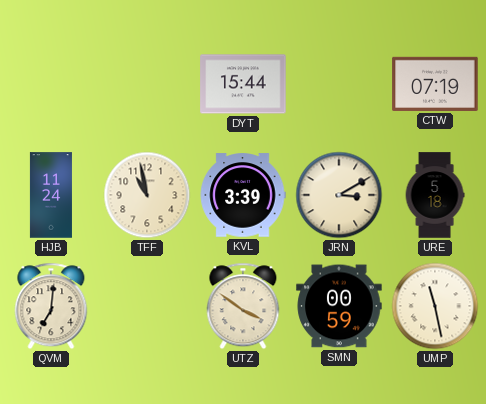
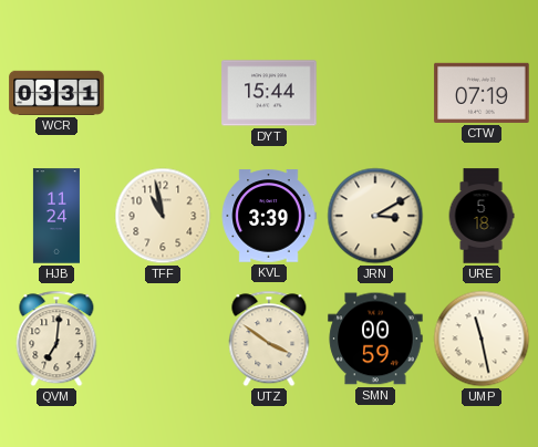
WCR: none -> 03:31 (56, 93)
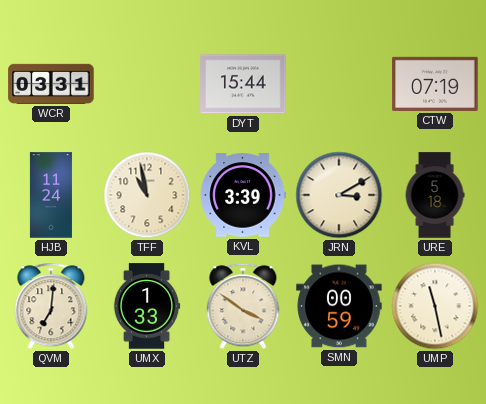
UMX: none -> 1:33 (147, 306)
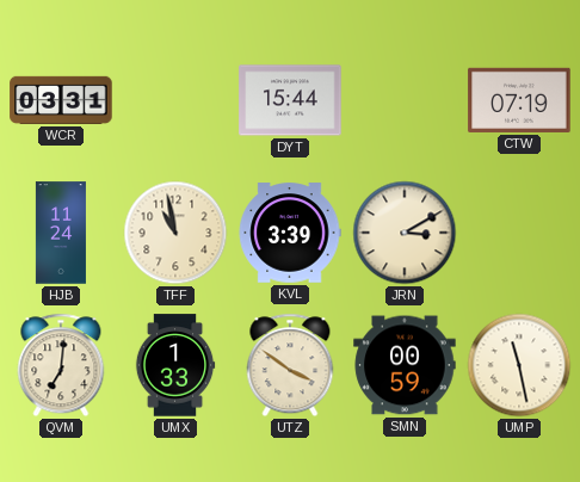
URE: 5:18 -> none (435, 195)
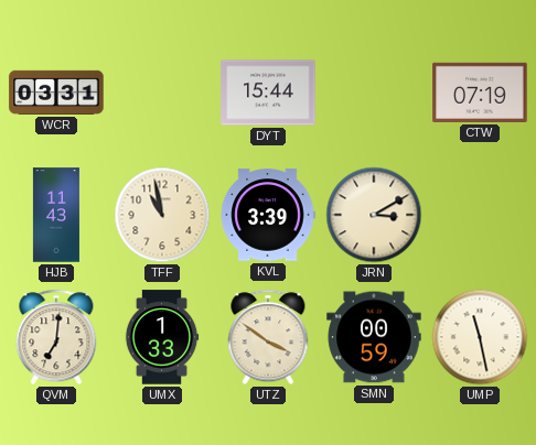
HJB: 11:24 -> 11:43 (56, 215)
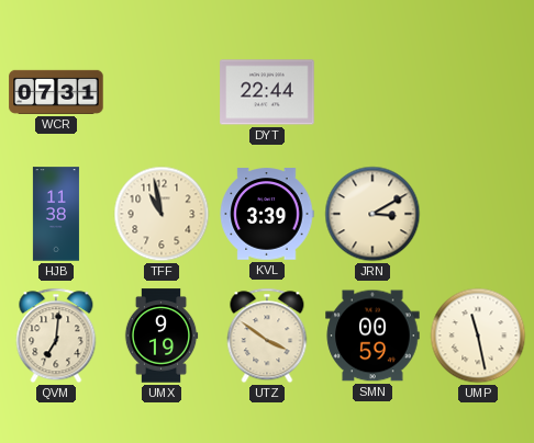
WCR: 03:31 -> 07:31 (56, 92)
DYT: 15:44 -> 22:44 (267, 92)
CTW: 07:19 -> none (480, 93)
HJB: 11:43 -> 11:38 (56, 214)
UMX: 1:33 -> 9:19 (162, 336)
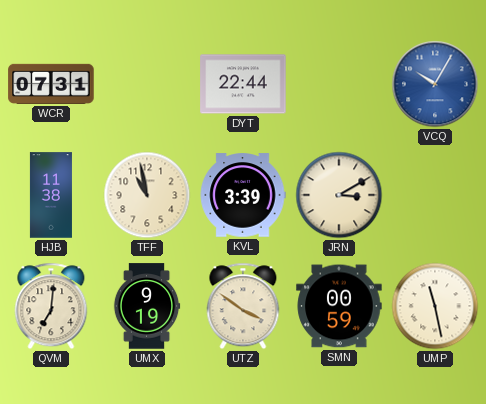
VCQ: none -> 10:05 (435, 84)
